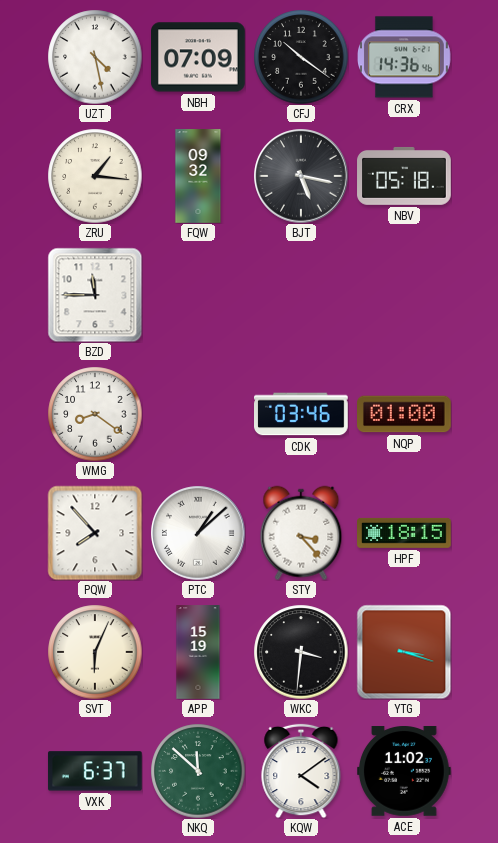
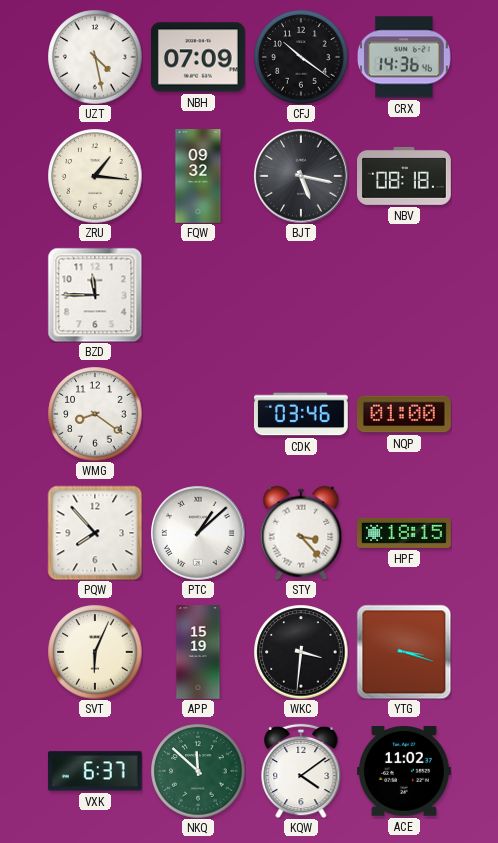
NBV: 05:18 -> 08:18 (404, 176)
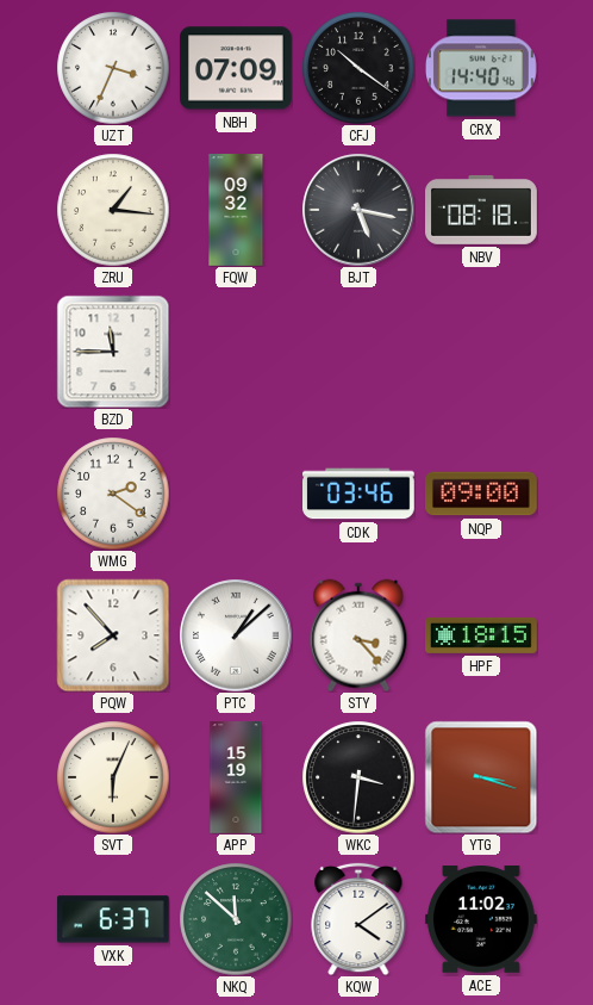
UZT: 4:28 -> 3:34 (113, 68)
CRX: 14:36 -> 14:40 (482, 68)
WMG: 8:21 -> 2:21 (113, 494)
NQP: 01:00 -> 09:00 (482, 494)
